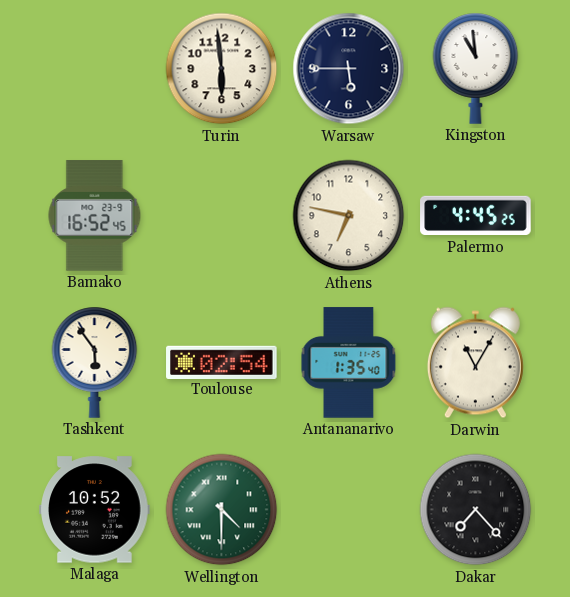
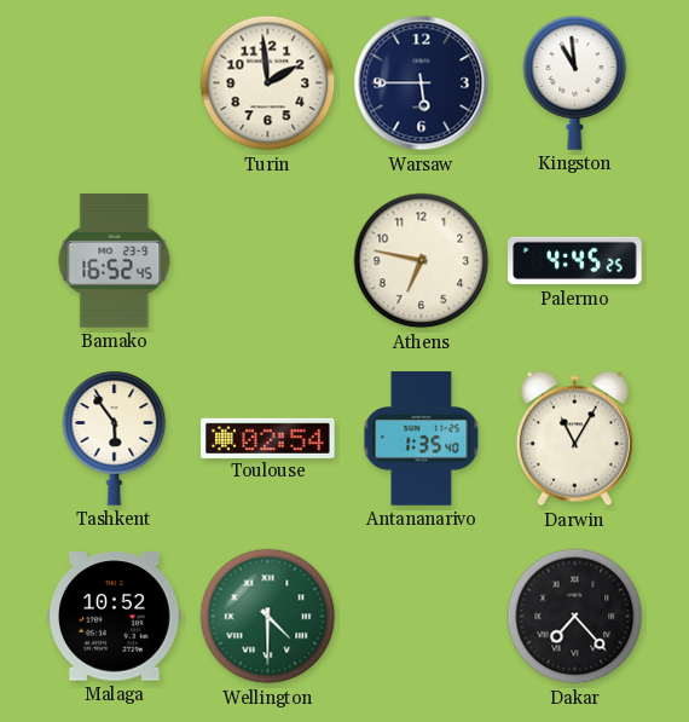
Turin: 5:59 -> 1:59 (268, 83)
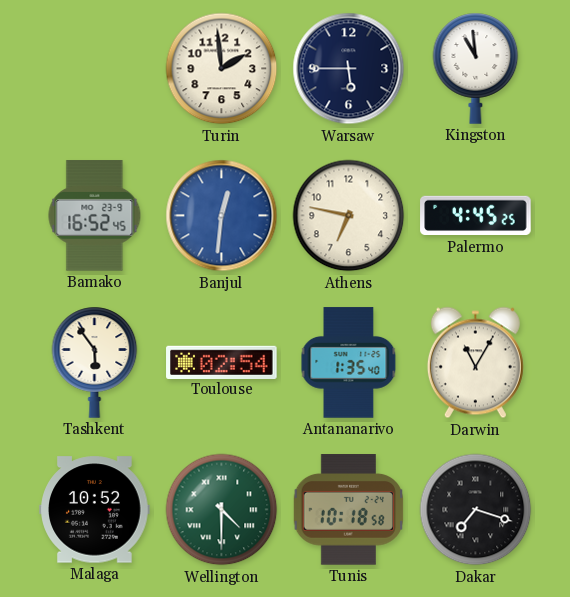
Banjul: none -> 12:31 (222, 216)
Tunis: none -> 10:18 (348, 510)
Dakar: 7:23 -> 7:18 (476, 510)
